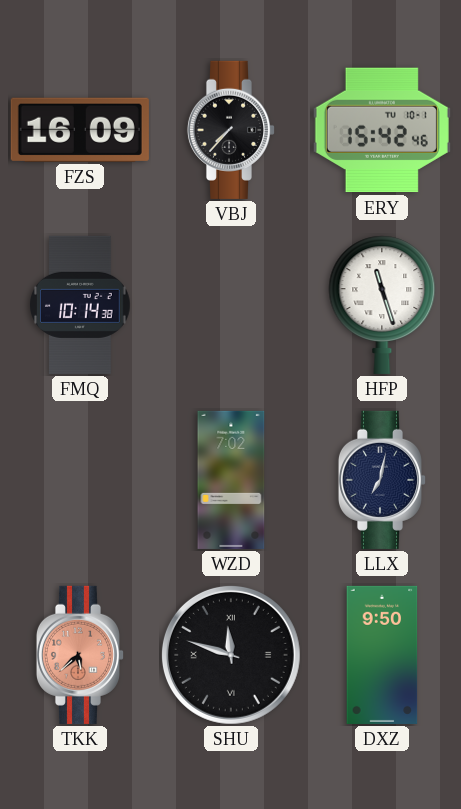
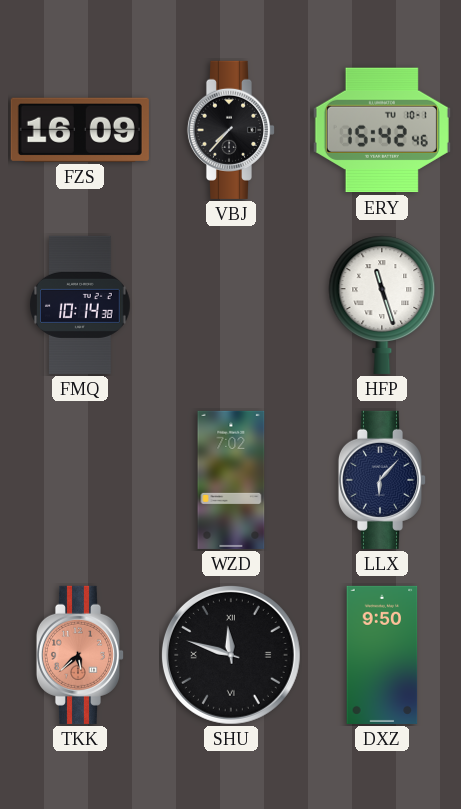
LLX: 7:02 -> 6:07 (381, 480)
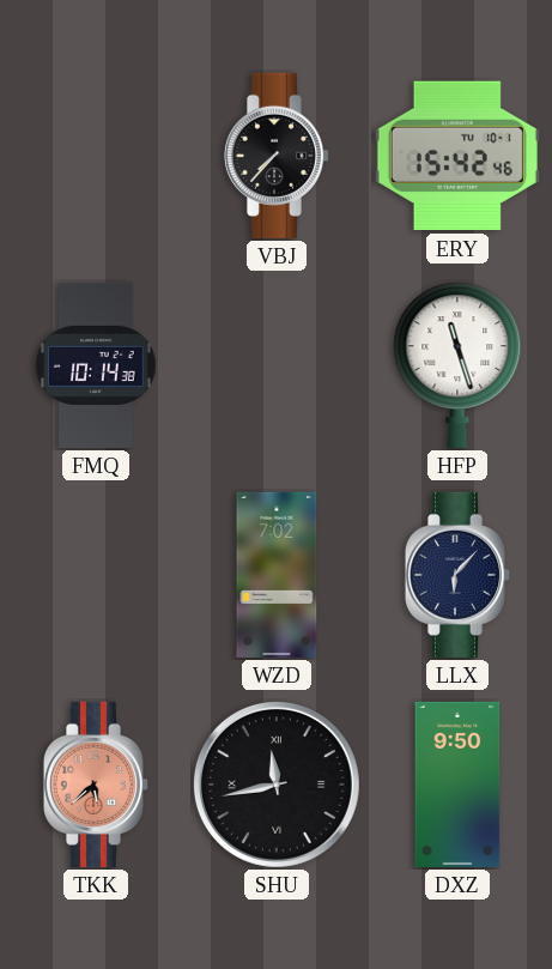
FZS: 16:09 -> none (80, 130)
SHU: 11:48 -> 11:43 (277, 785)
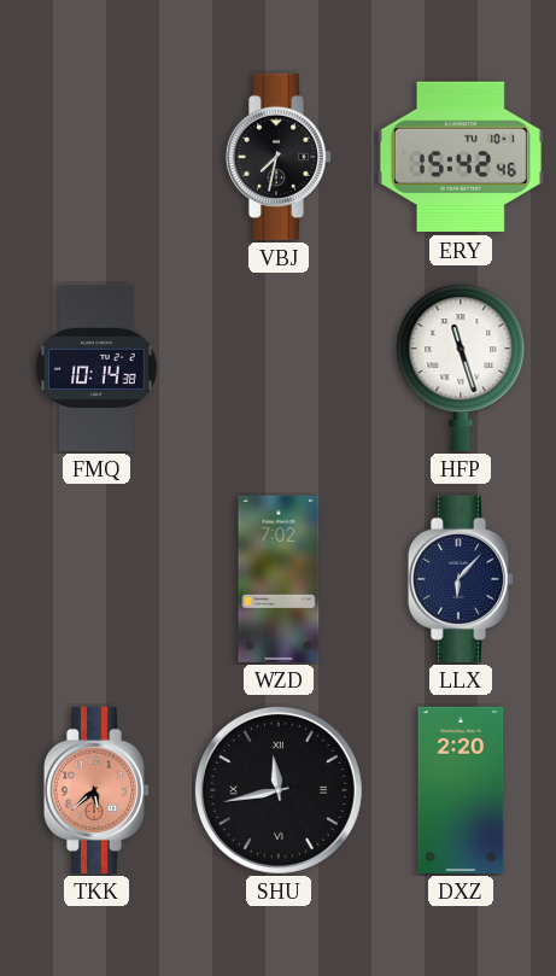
VBJ: 7:37 -> 7:32 (277, 157)
DXZ: 9:50 -> 2:20 (461, 790)
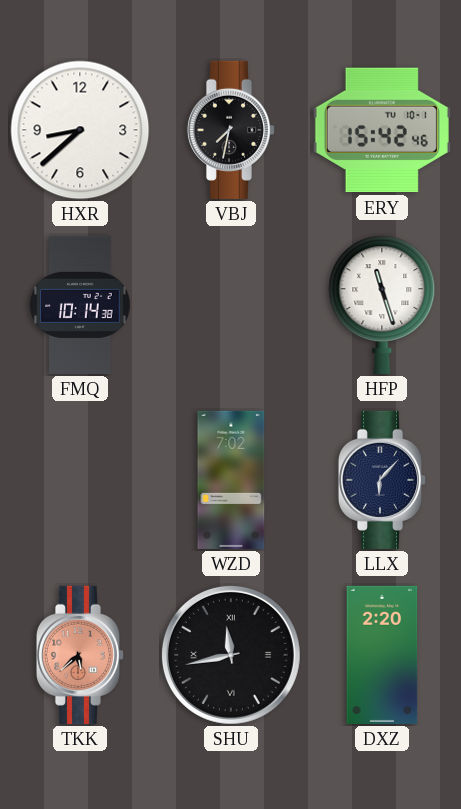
HXR: none -> 8:38 (80, 130)
